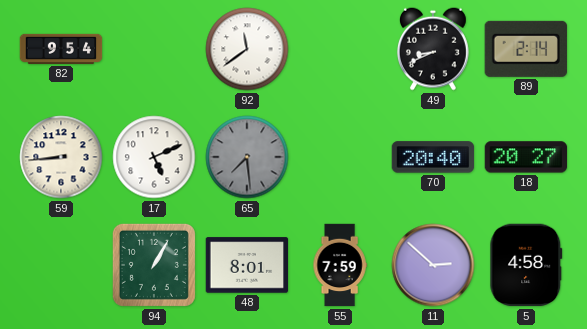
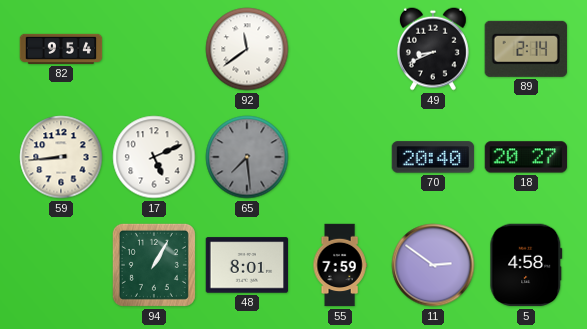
11: 2:52 -> 2:51 (433, 265)
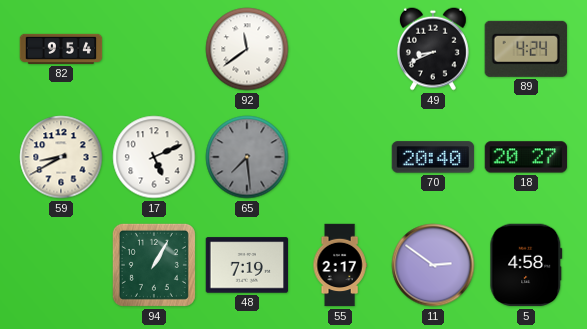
89: 2:14 -> 4:24 (526, 49)
59: 8:44 -> 8:40 (61, 157)
48: 8:01 -> 7:19 (247, 265)
55: 7:59 -> 2:17 (340, 265)
